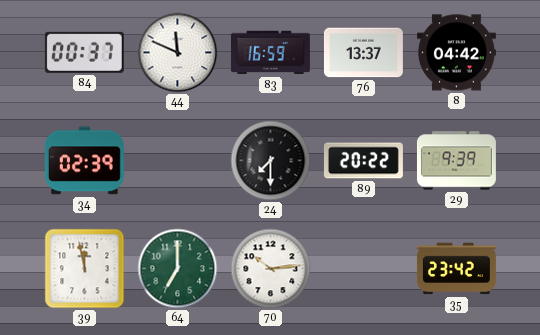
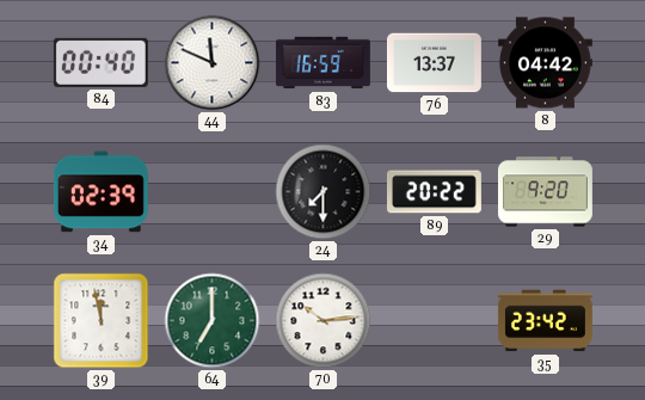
84: 00:37 -> 00:40 (100, 62)
29: 9:39 -> 9:20 (545, 192)
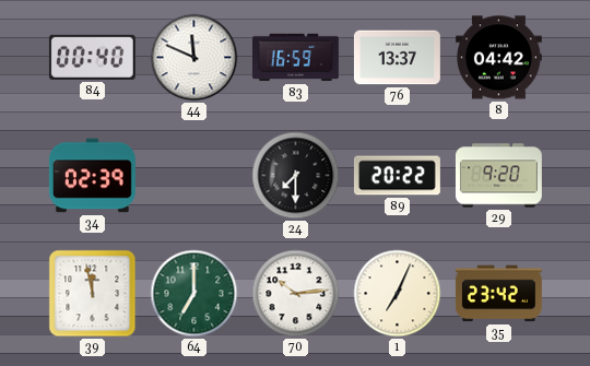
1: none -> 7:04 (398, 294)
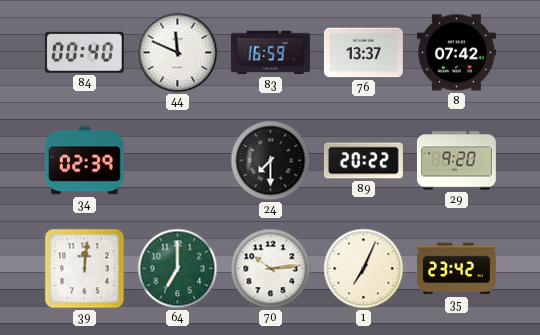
8: 04:42 -> 07:42 (456, 53)
39: 11:58 -> 12:01 (85, 269)
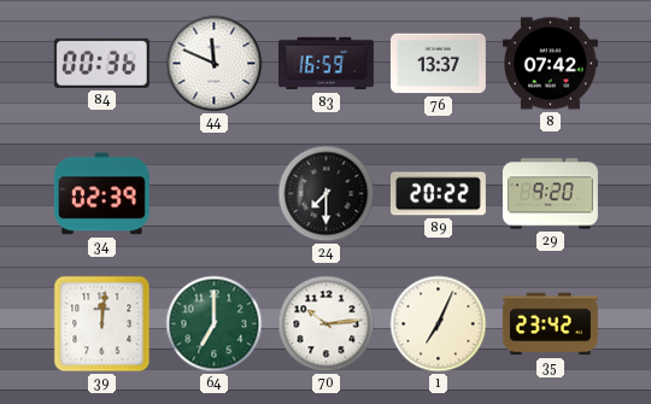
84: 00:40 -> 00:36 (101, 63)
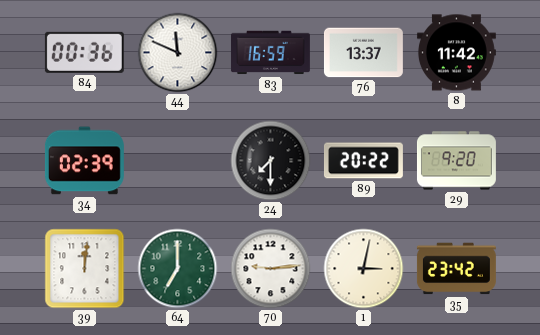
8: 07:42 -> 11:42 (456, 53)
70: 10:14 -> 9:14 (271, 269)
1: 7:04 -> 3:02 (364, 269)
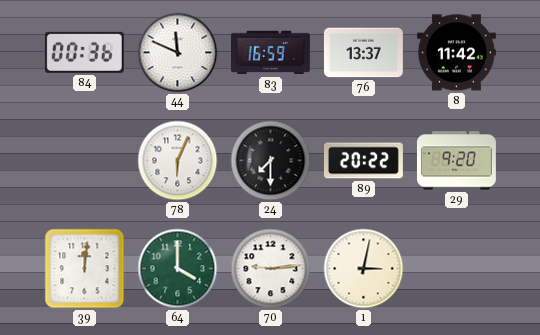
34: 02:39 -> none (84, 161)
78: none -> 6:04 (178, 161)
64: 7:00 -> 4:00 (178, 269)
35: 23:42 -> none (456, 269)
